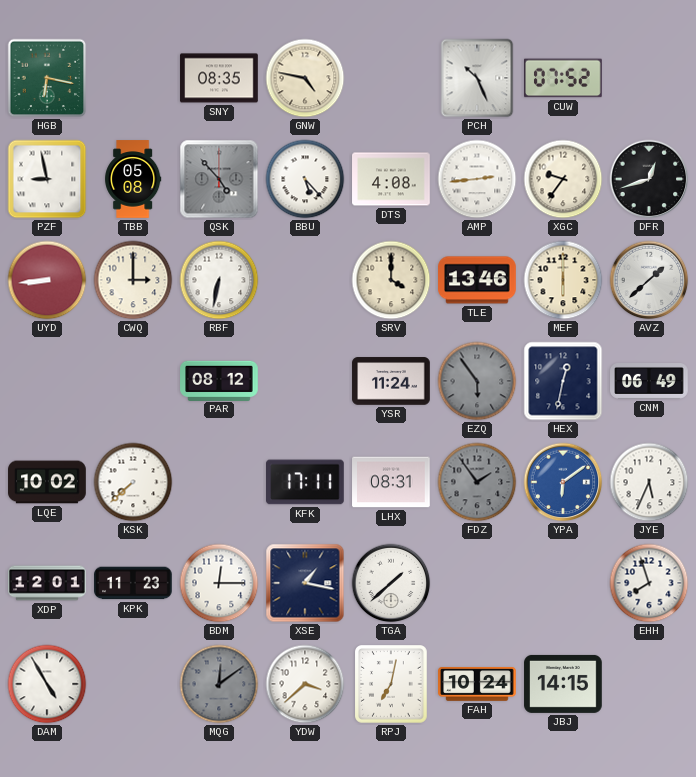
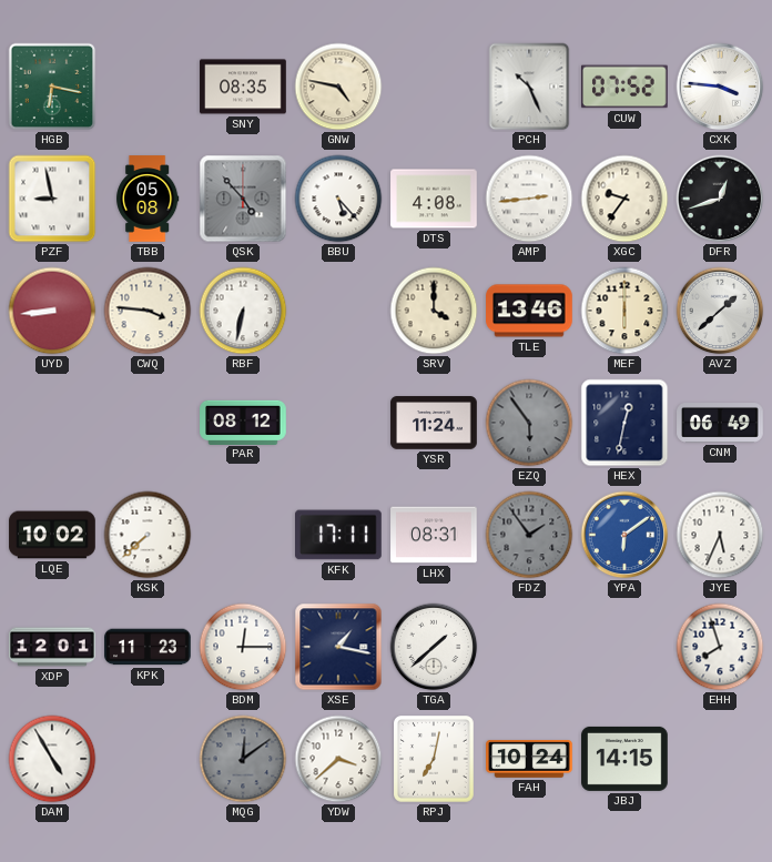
CXK: none -> 3:46 (720, 87)
CWQ: 3:00 -> 3:46 (148, 311)
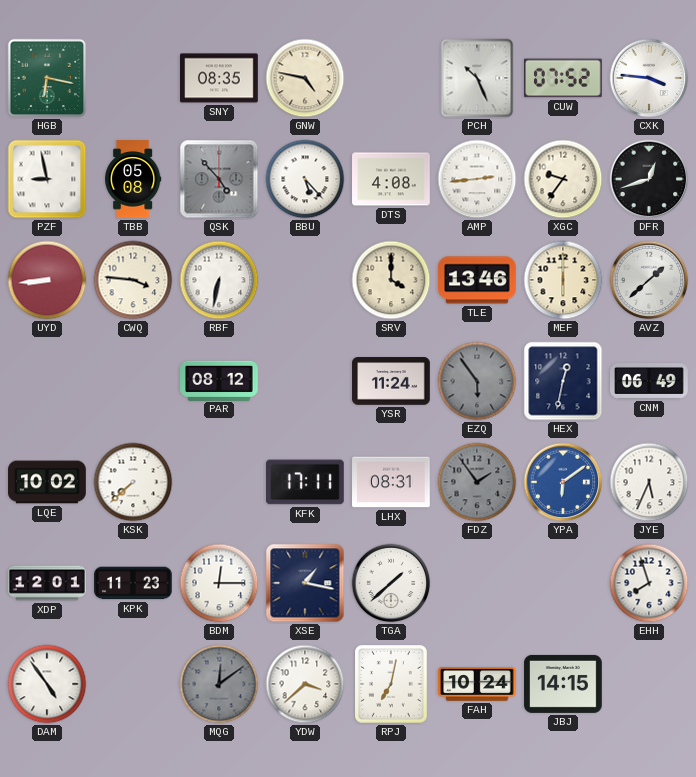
DAM: 4:55 -> 4:54 (47, 684)
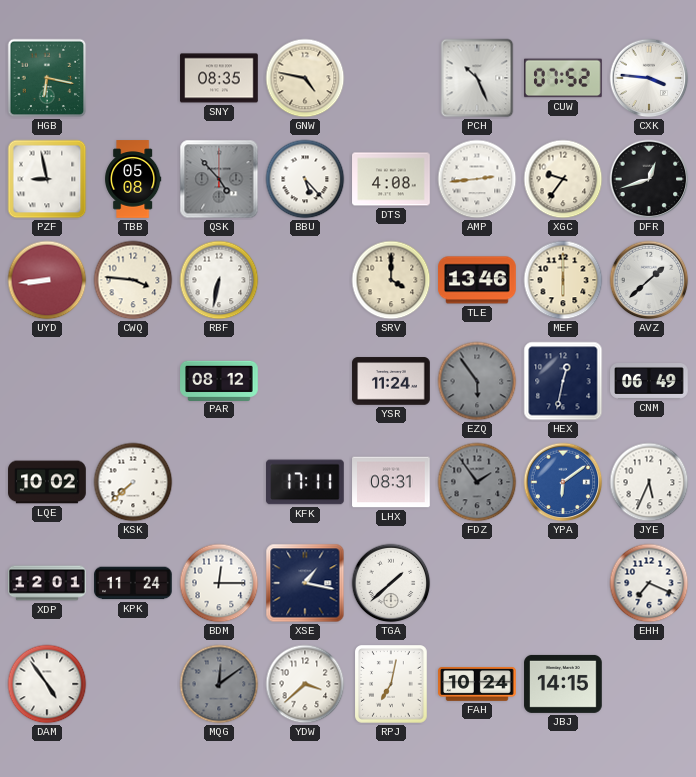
KPK: 11:23 -> 11:24 (133, 583)
EHH: 7:57 -> 7:19 (649, 583)
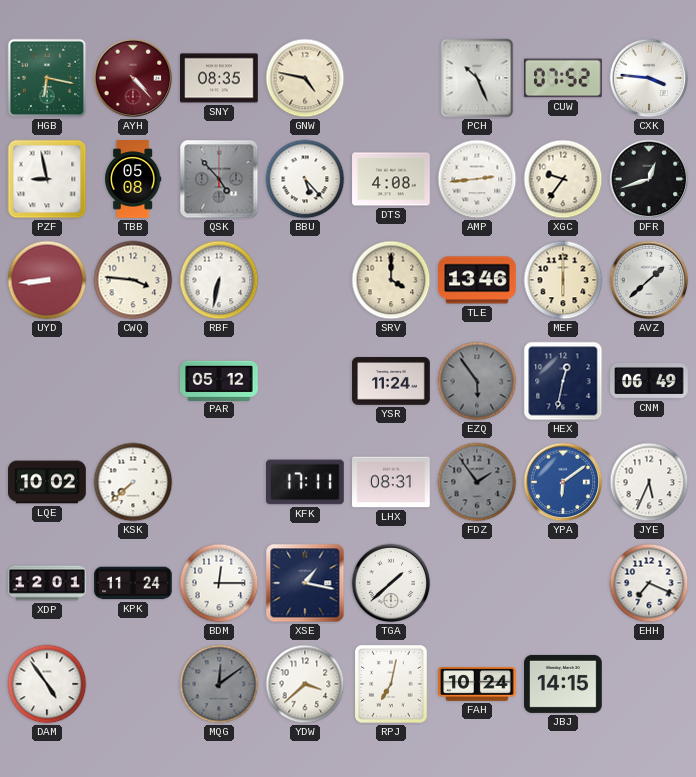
AYH: none -> 4:23 (133, 78)
PAR: 08:12 -> 05:12 (219, 380)
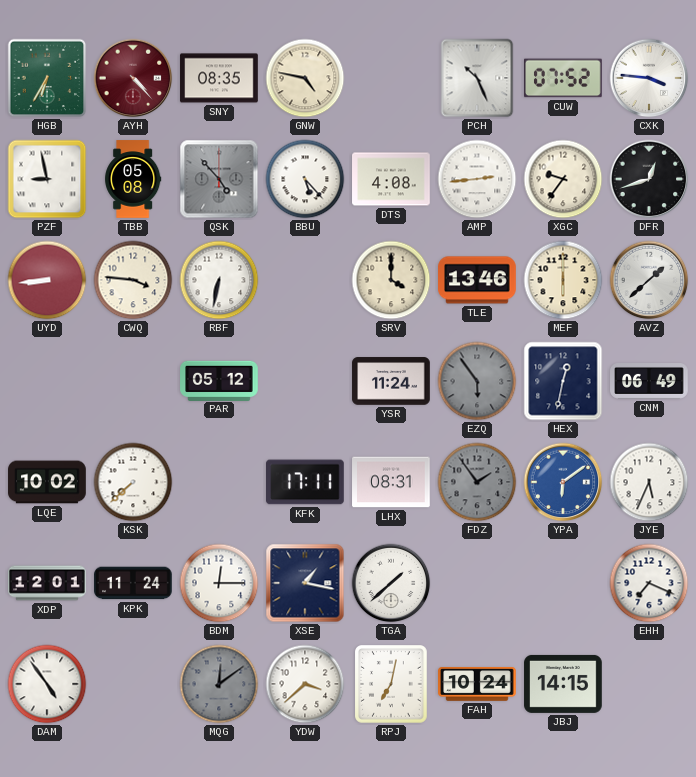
HGB: 6:17 -> 6:35 (47, 78)
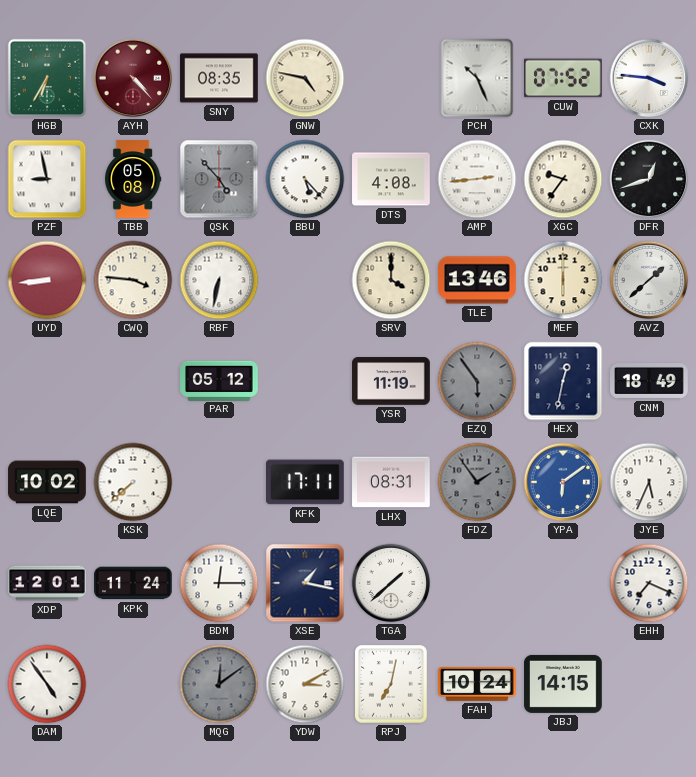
YSR: 11:24 -> 11:19 (391, 381)
CNM: 06:49 -> 18:49 (649, 382)
YDW: 3:38 -> 3:10 (305, 684)
